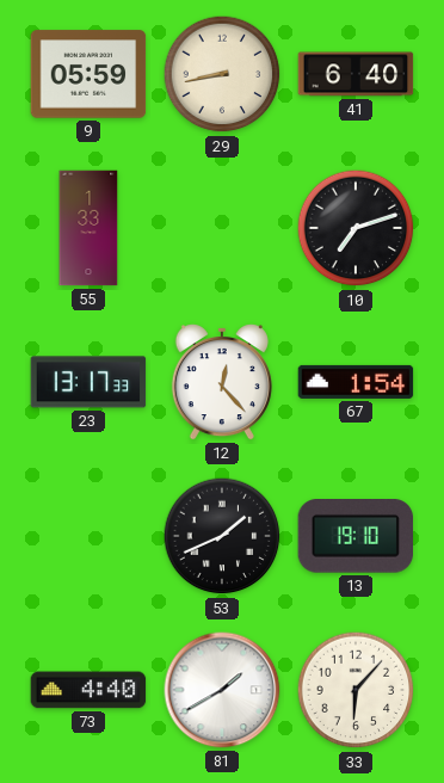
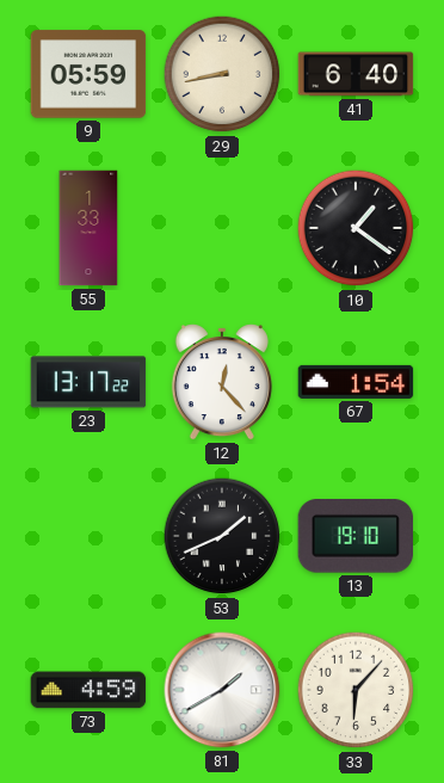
10: 7:12 -> 1:21 (356, 228)
23: 13:17:33 -> 13:17:22 (88, 382)
73: 4:40 -> 4:59 (88, 690)
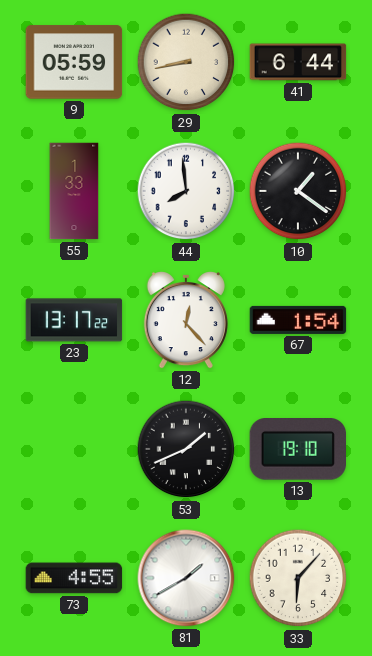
41: 6:40 -> 6:44 (298, 62)
44: none -> 7:59 (186, 191)
73: 4:59 -> 4:55 (74, 578)
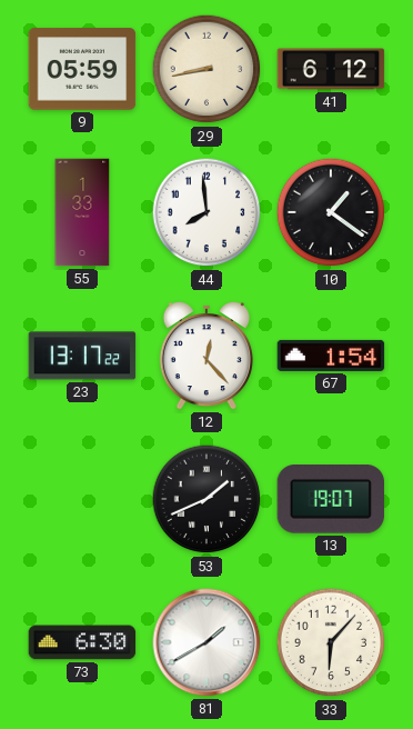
41: 6:44 -> 6:12 (331, 69)
13: 19:10 -> 19:07 (331, 499)
73: 4:55 -> 6:30 (82, 642)
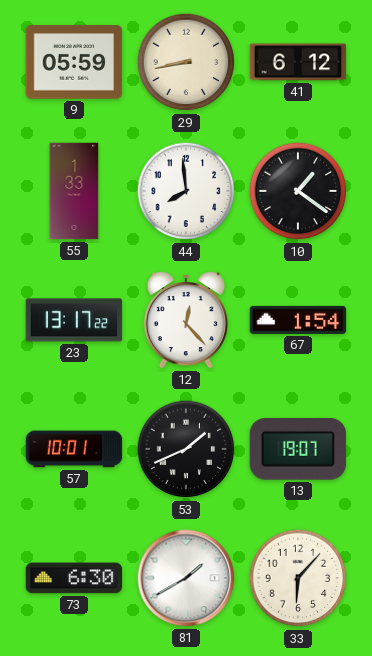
57: none -> 10:01 (74, 449)
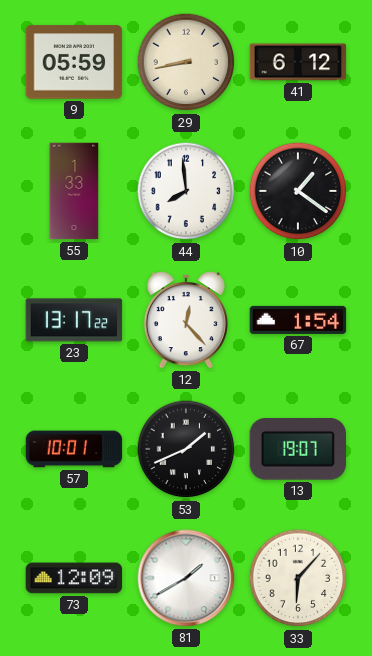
73: 6:30 -> 12:09 (74, 578)
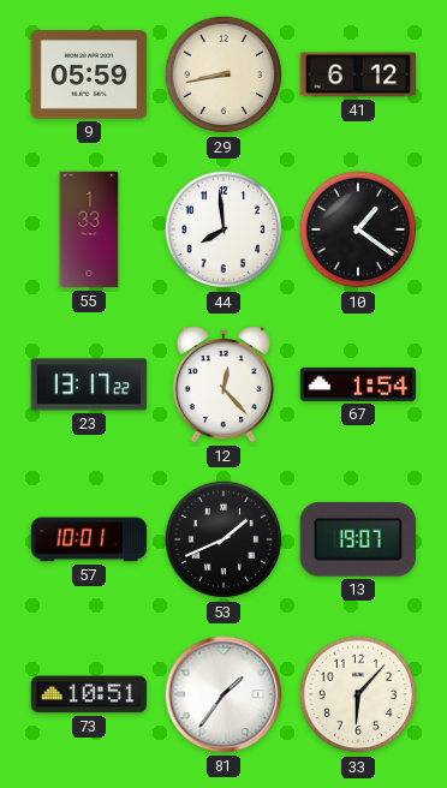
73: 12:09 -> 10:51 (89, 694)
81: 1:40 -> 1:36 (223, 694)
